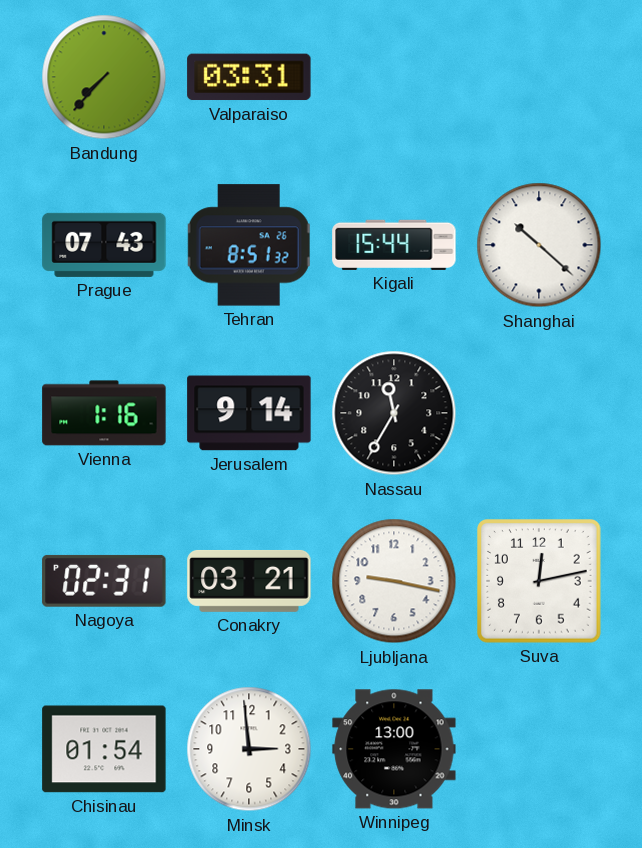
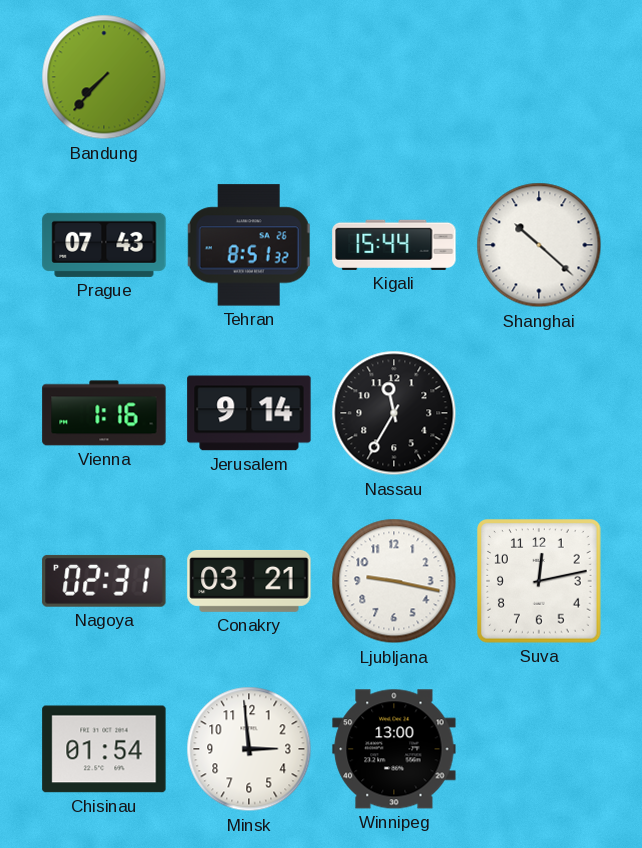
Valparaiso: 03:31 -> none (249, 77)
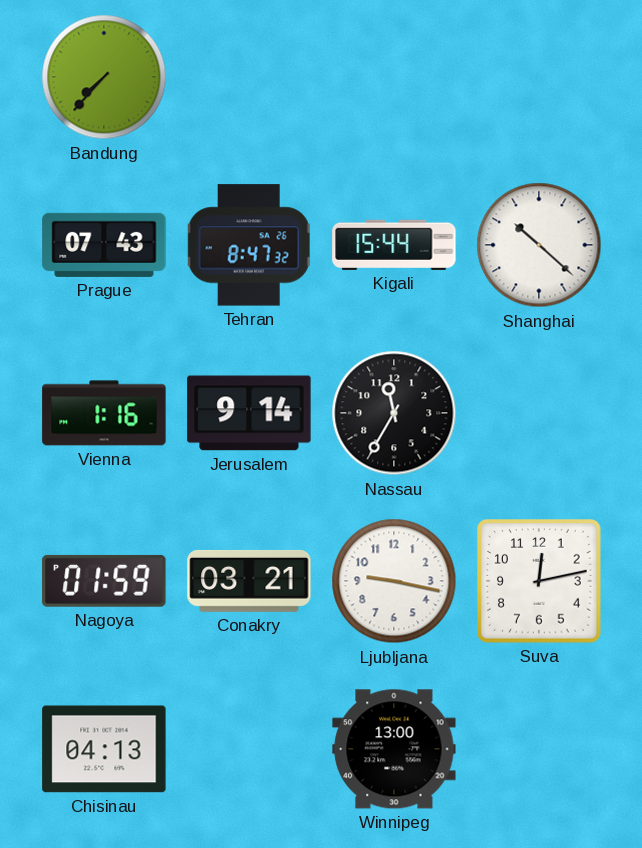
Tehran: 8:51 -> 8:47 (249, 245)
Nagoya: 02:31 -> 01:59 (104, 581)
Chisinau: 01:54 -> 04:13 (104, 749)
Minsk: 2:59 -> none (249, 749)
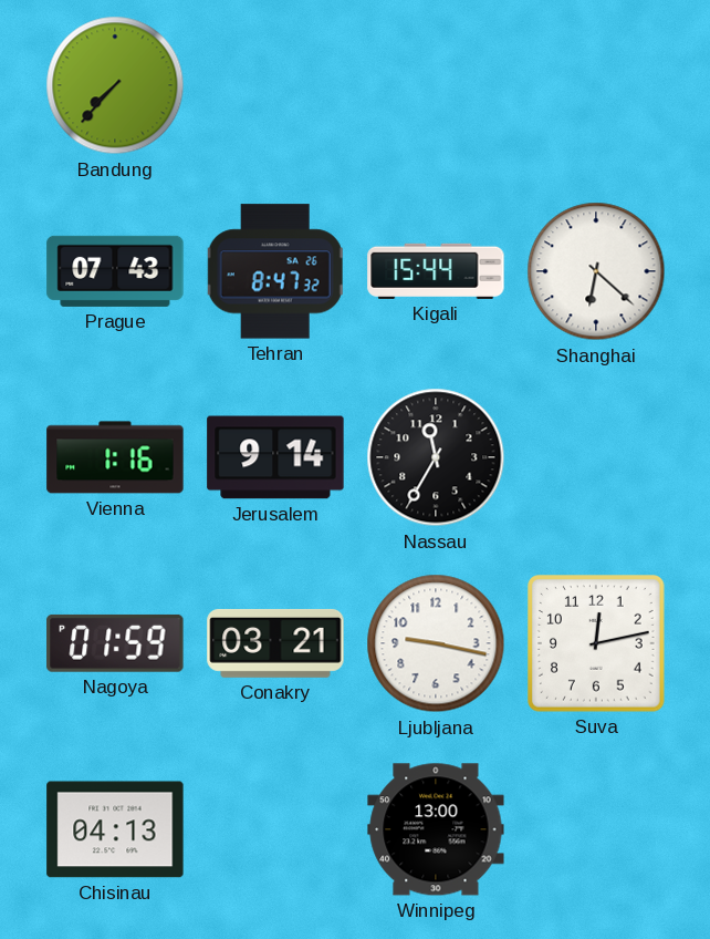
Shanghai: 10:22 -> 6:22 (596, 271)
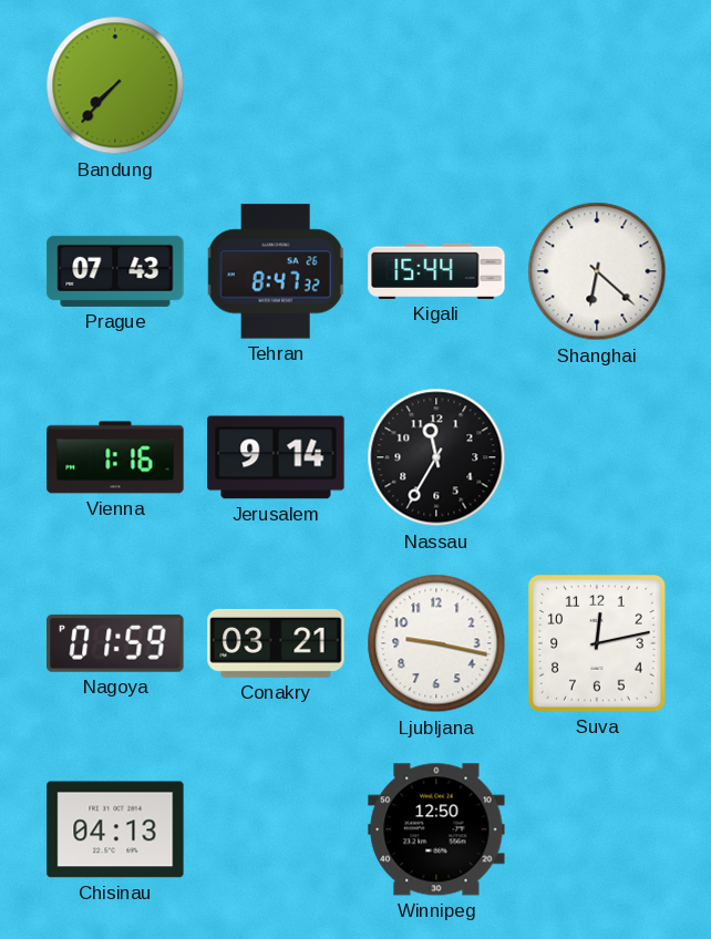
Winnipeg: 13:00 -> 12:50 (436, 829)
